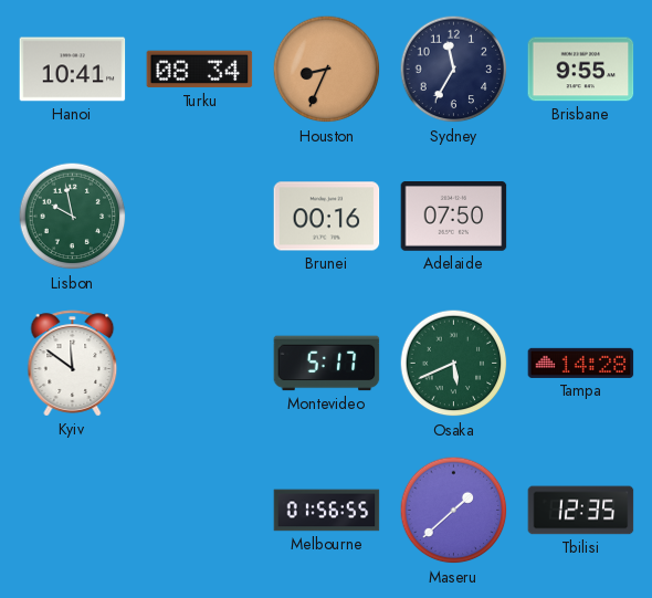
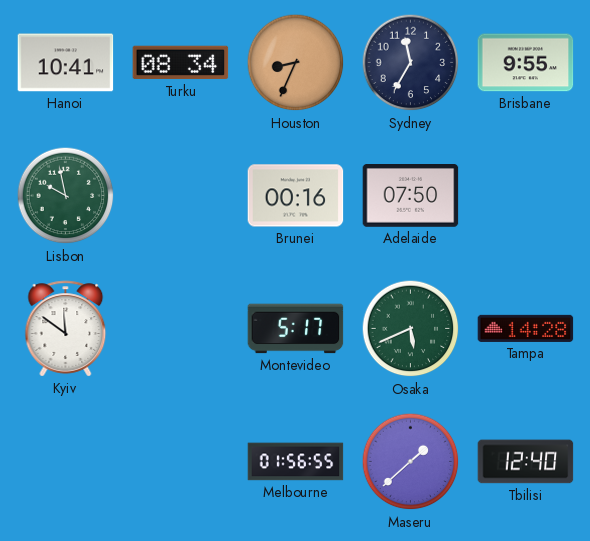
Tbilisi: 12:35 -> 12:40 (526, 462)
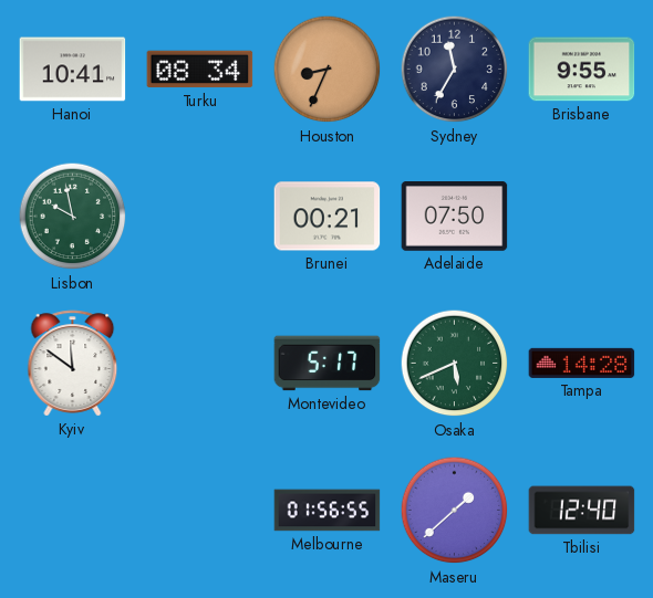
Brunei: 00:16 -> 00:21 (328, 217)
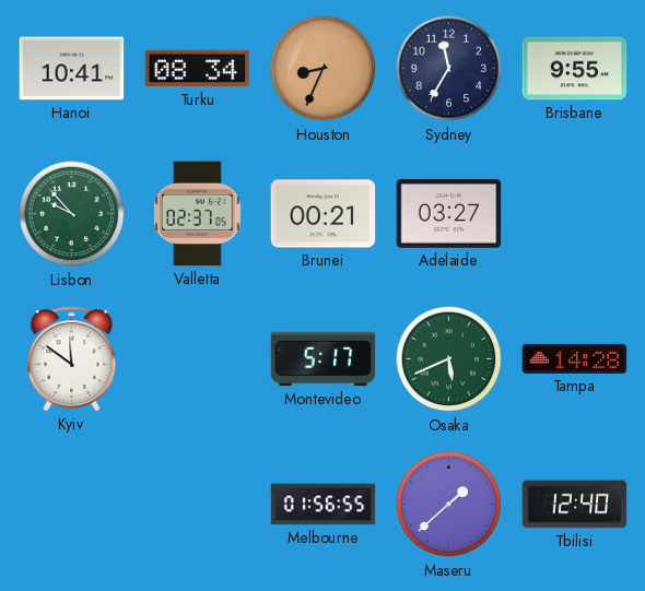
Lisbon: 9:58 -> 9:53 (72, 214)
Valletta: none -> 02:37 (198, 214)
Adelaide: 07:50 -> 03:27 (449, 214)
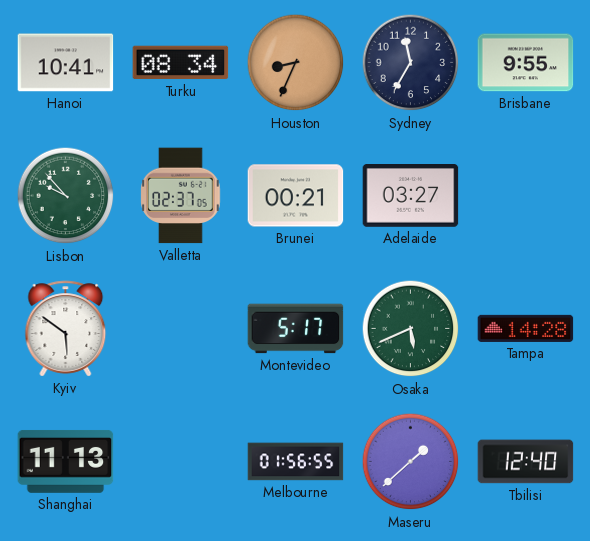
Kyiv: 11:51 -> 5:51 (66, 329)
Shanghai: none -> 11:13 (66, 461)
